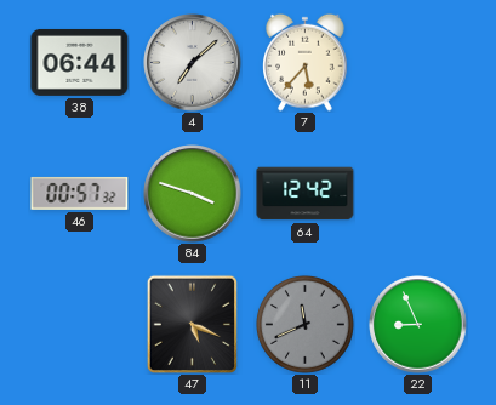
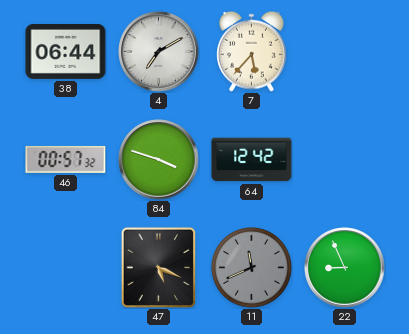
4: 7:08 -> 7:10 (159, 52)
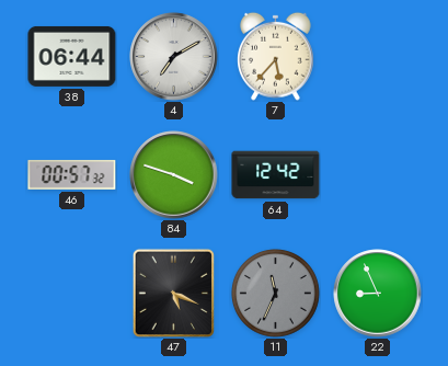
11: 11:41 -> 11:34 (275, 293)
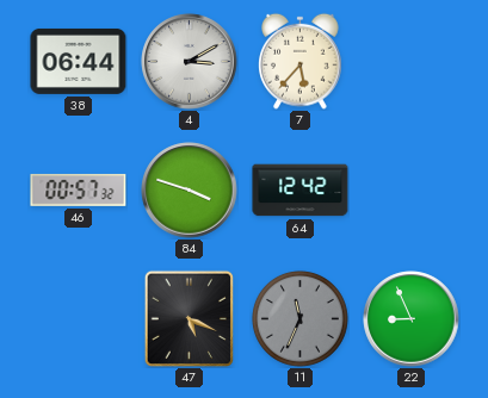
4: 7:10 -> 3:10 (190, 62)
